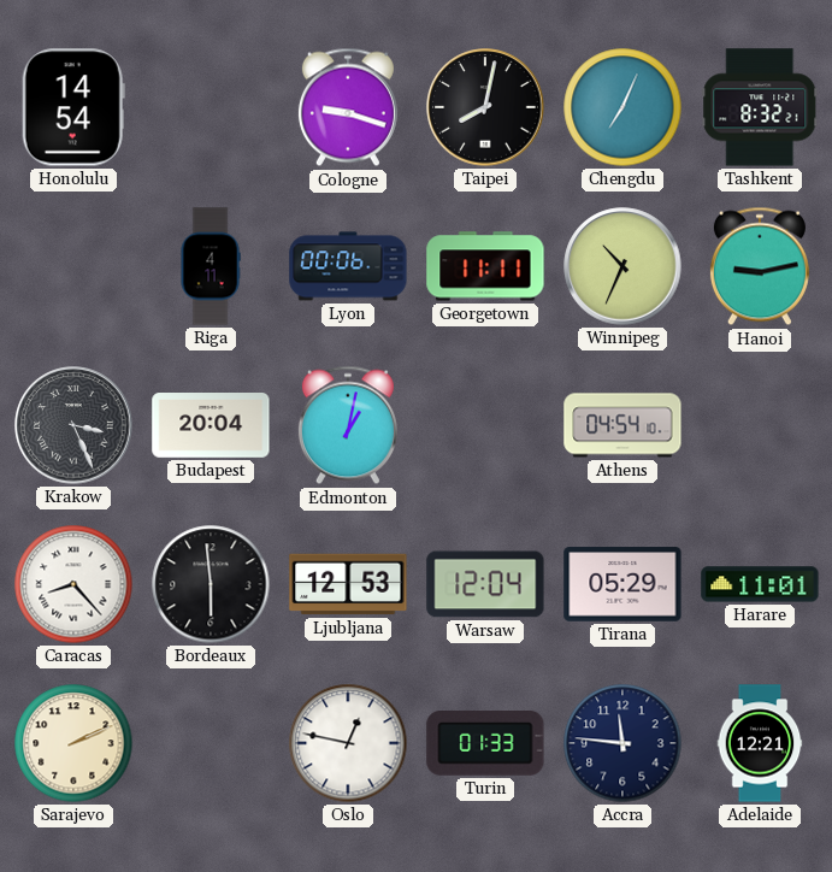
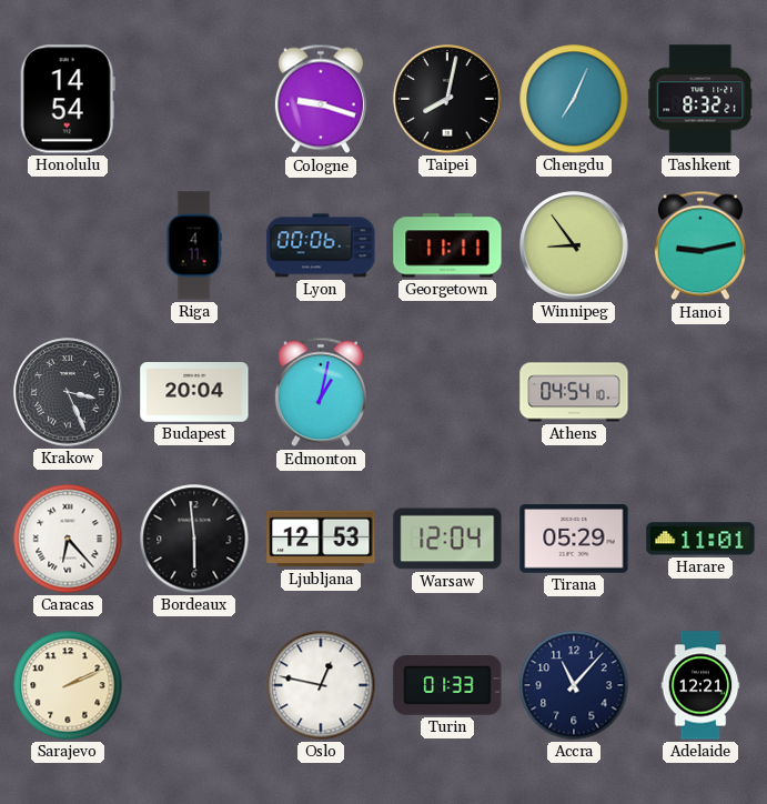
Winnipeg: 10:34 -> 8:54 (574, 245)
Caracas: 8:23 -> 6:23 (68, 539)
Accra: 11:46 -> 11:07 (574, 685)
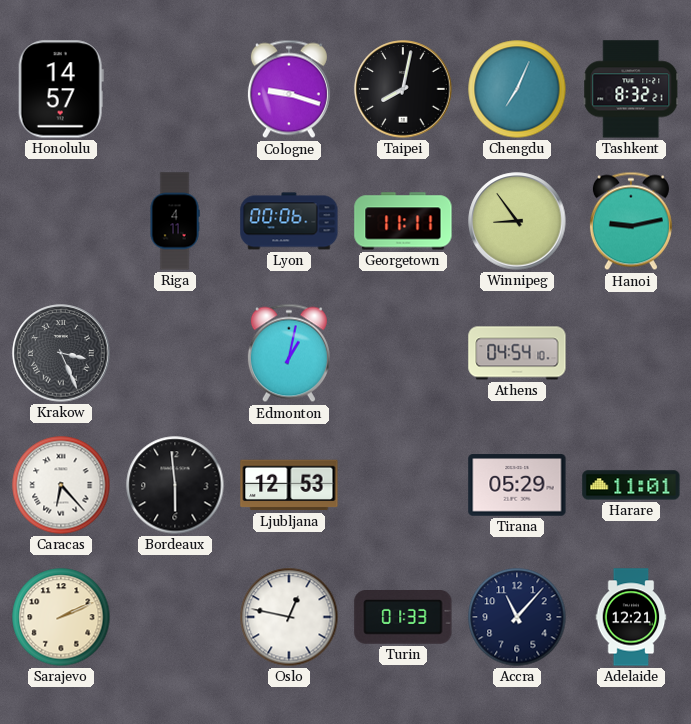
Honolulu: 14:54 -> 14:57 (61, 89)
Budapest: 20:04 -> none (194, 393)
Warsaw: 12:04 -> none (447, 539)
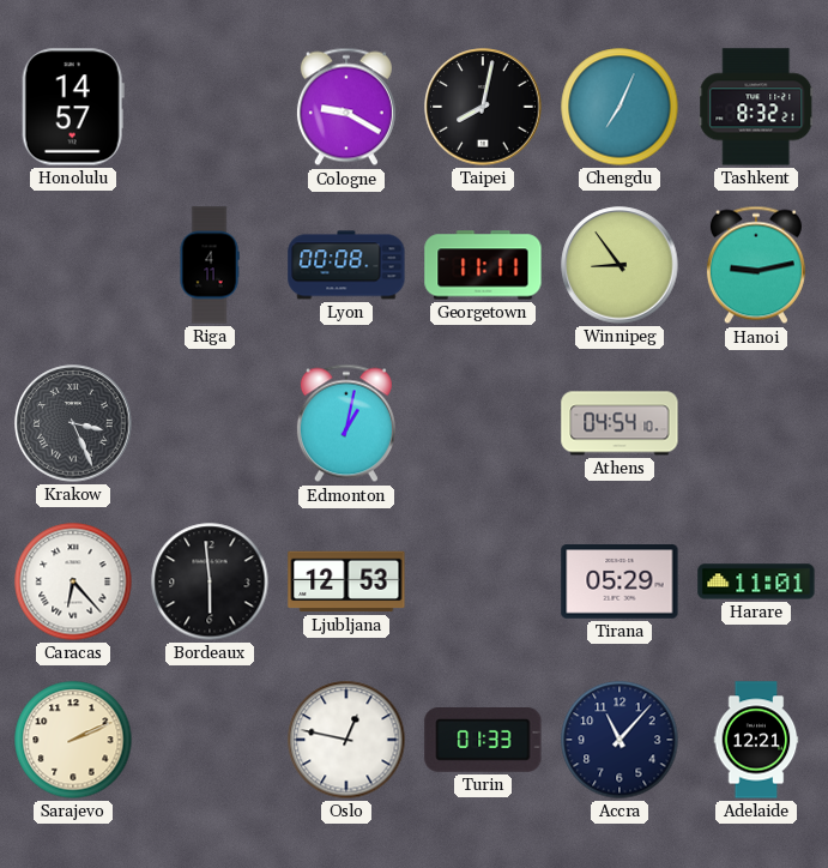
Cologne: 9:18 -> 9:20 (346, 107)
Lyon: 00:06 -> 00:08 (346, 265)
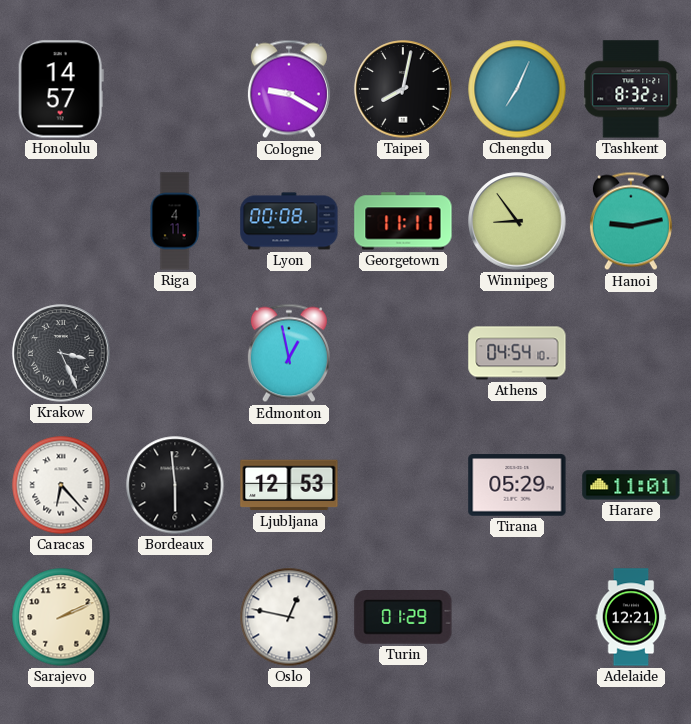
Edmonton: 1:02 -> 12:58 (289, 353)
Turin: 01:33 -> 01:29 (403, 618)
Accra: 11:07 -> none (620, 740)
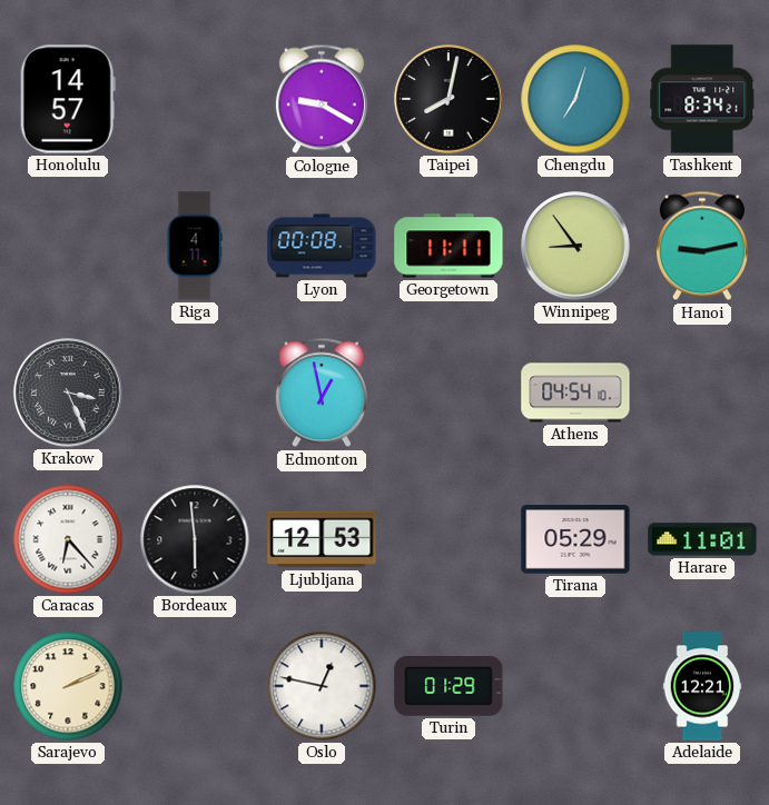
Chengdu: 7:04 -> 7:03 (575, 99)
Tashkent: 8:32 -> 8:34 (702, 99)
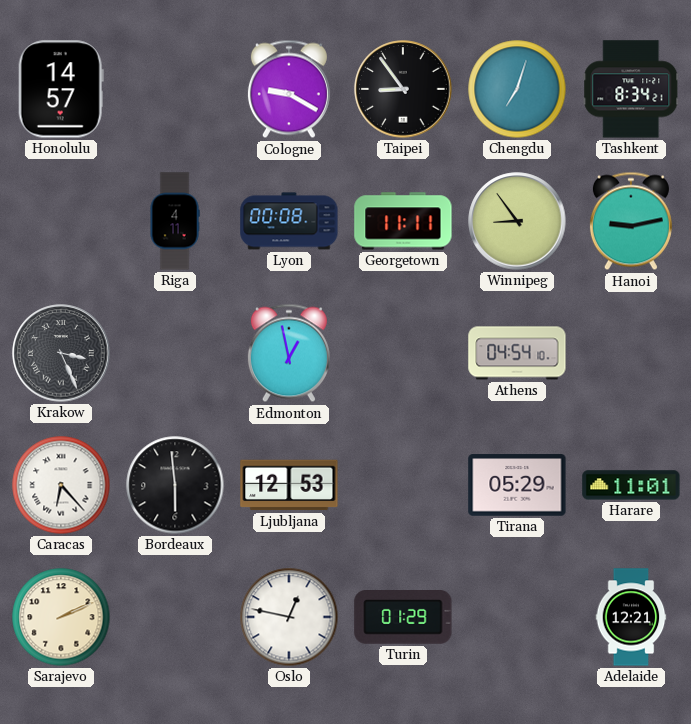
Taipei: 8:02 -> 8:54 (403, 89)
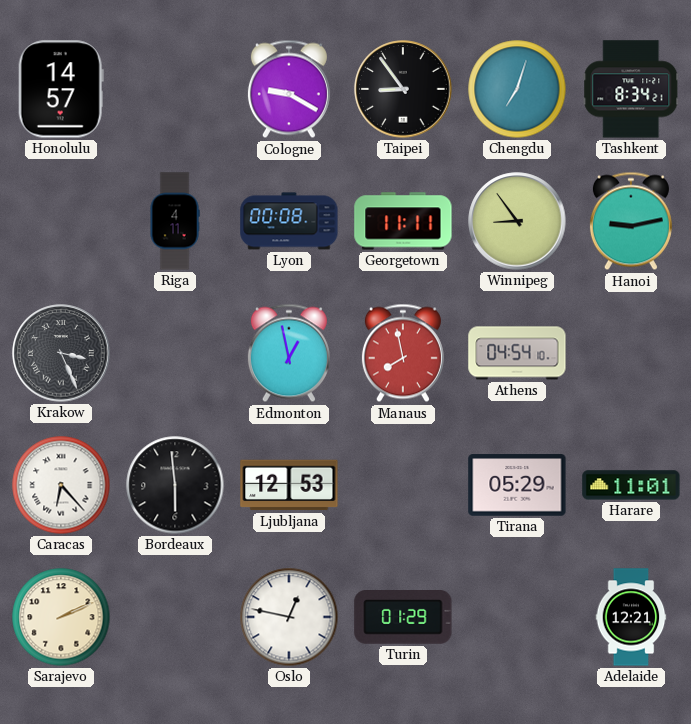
Manaus: none -> 7:58 (403, 353)
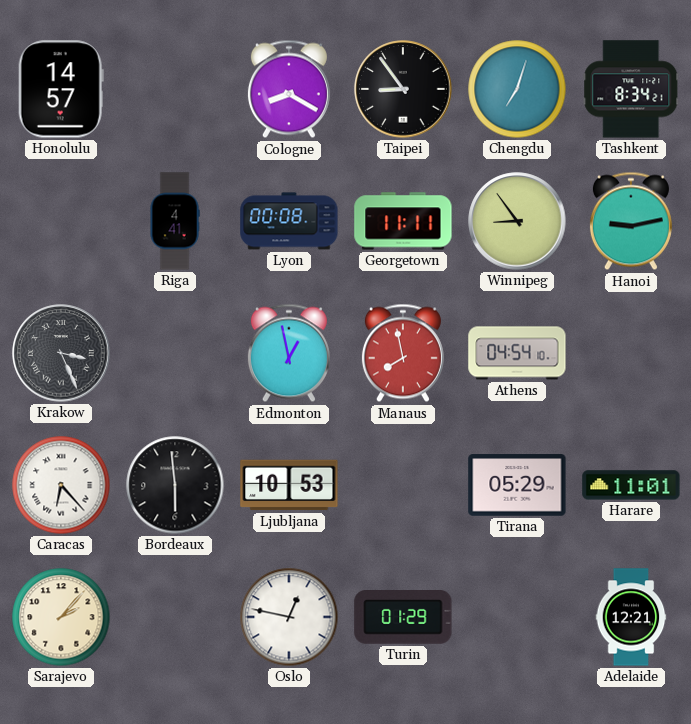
Cologne: 9:20 -> 8:20 (289, 89)
Riga: 4:11 -> 4:41 (175, 221)
Ljubljana: 12:53 -> 10:53 (289, 485)
Sarajevo: 2:11 -> 2:07 (61, 617)
